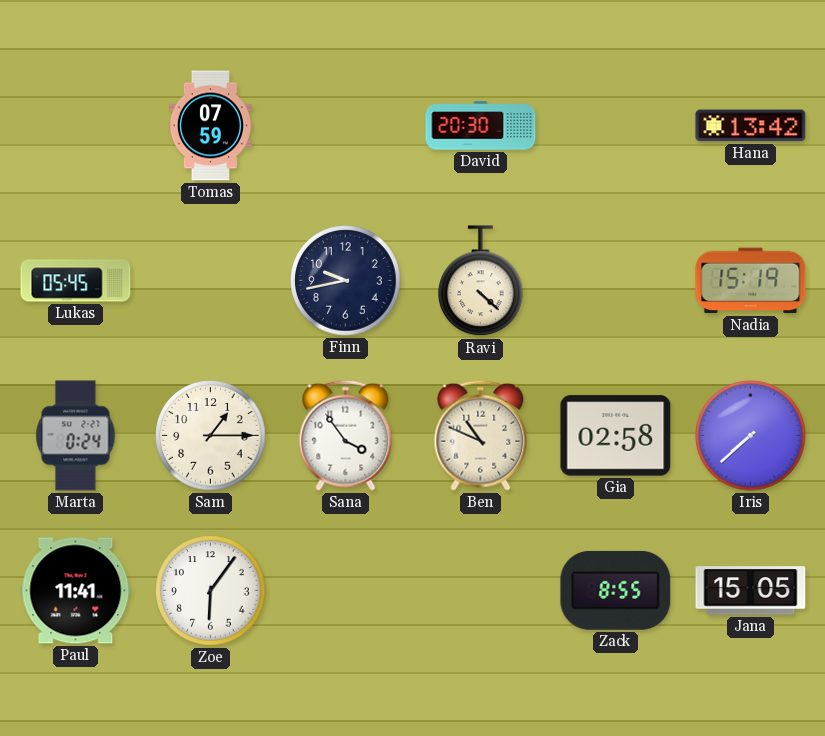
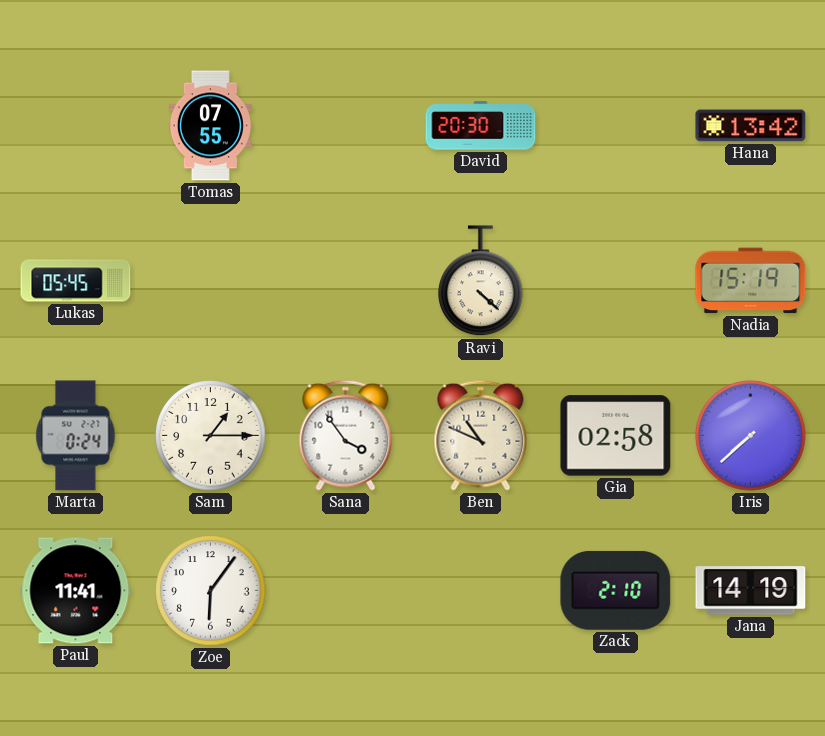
Tomas: 07:59 -> 07:55 (210, 126)
Finn: 9:43 -> none (346, 281)
Zack: 8:55 -> 2:10 (616, 590)
Jana: 15:05 -> 14:19 (751, 591)
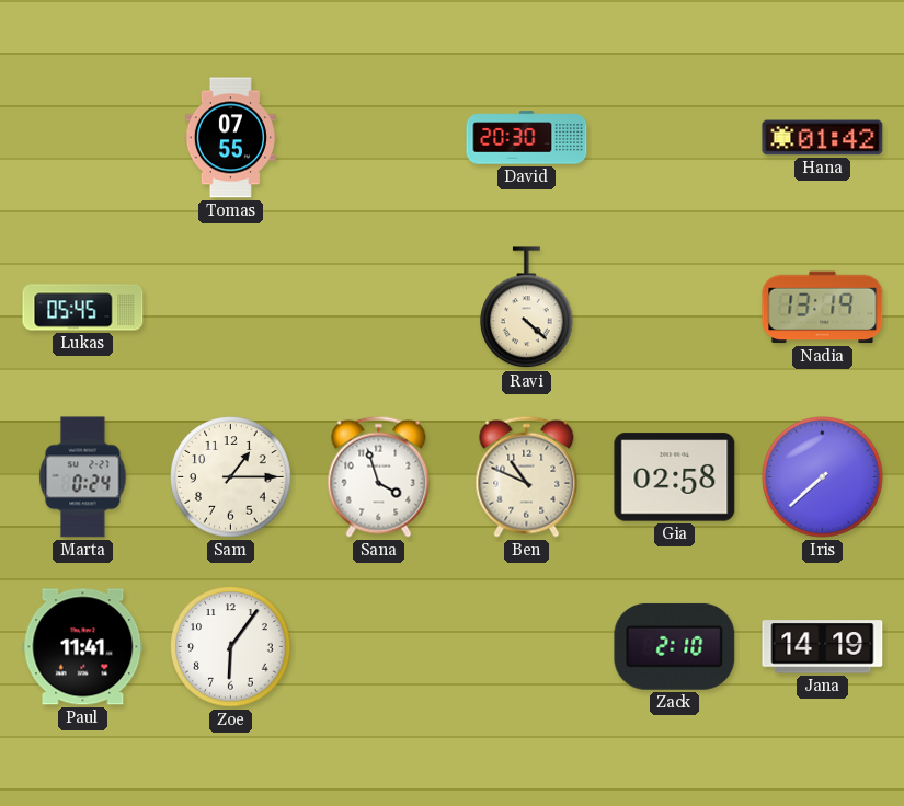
Hana: 13:42 -> 01:42 (823, 138)
Nadia: 15:19 -> 13:19 (823, 308)
Sana: 3:54 -> 3:57 (379, 476)
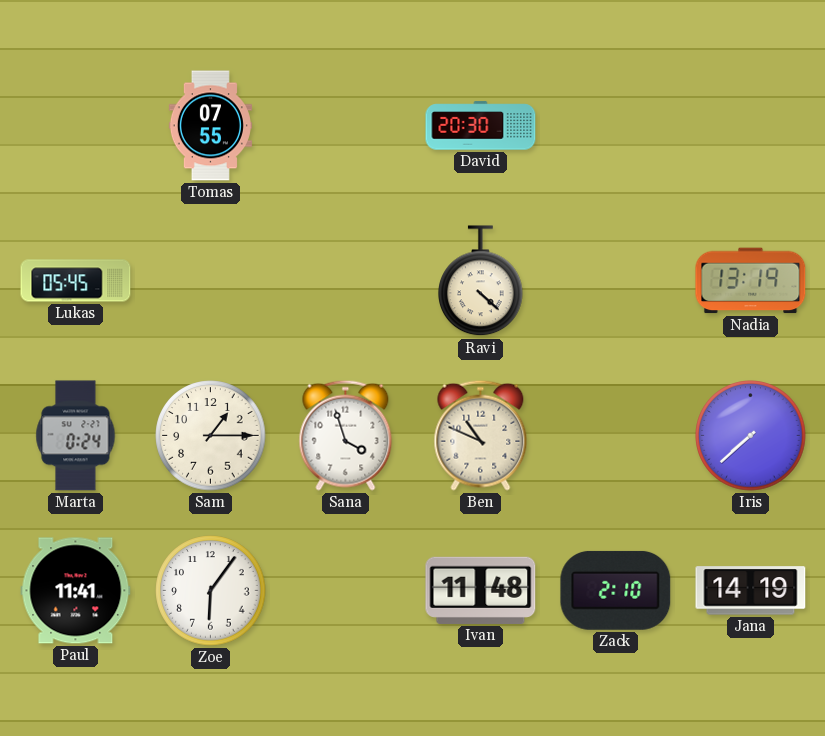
Hana: 01:42 -> none (823, 138)
Gia: 02:58 -> none (675, 477)
Ivan: none -> 11:48 (481, 590)
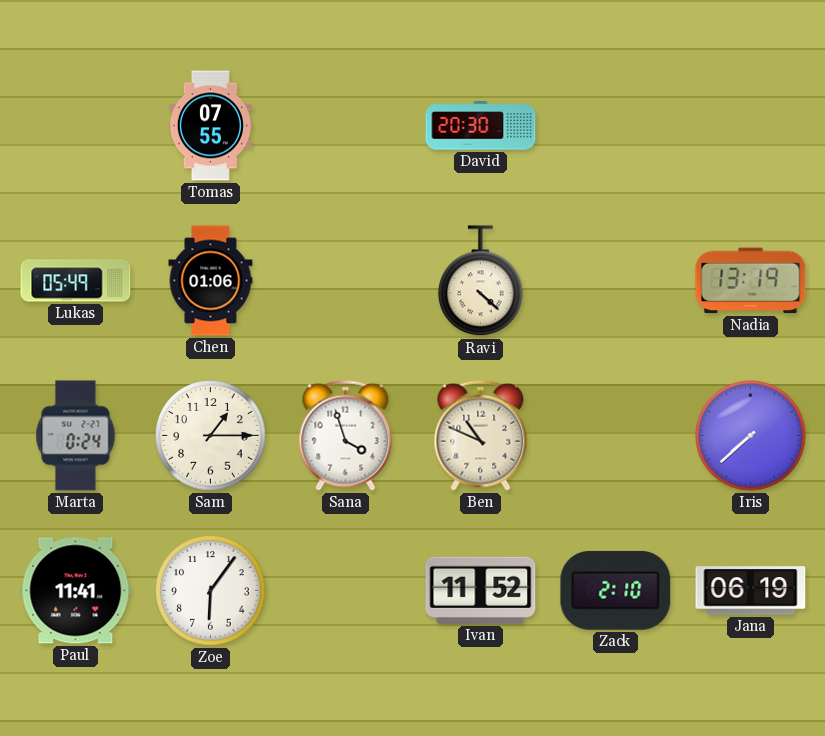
Lukas: 05:45 -> 05:49 (76, 281)
Chen: none -> 01:06 (211, 281)
Ivan: 11:48 -> 11:52 (481, 590)
Jana: 14:19 -> 06:19 (751, 591)
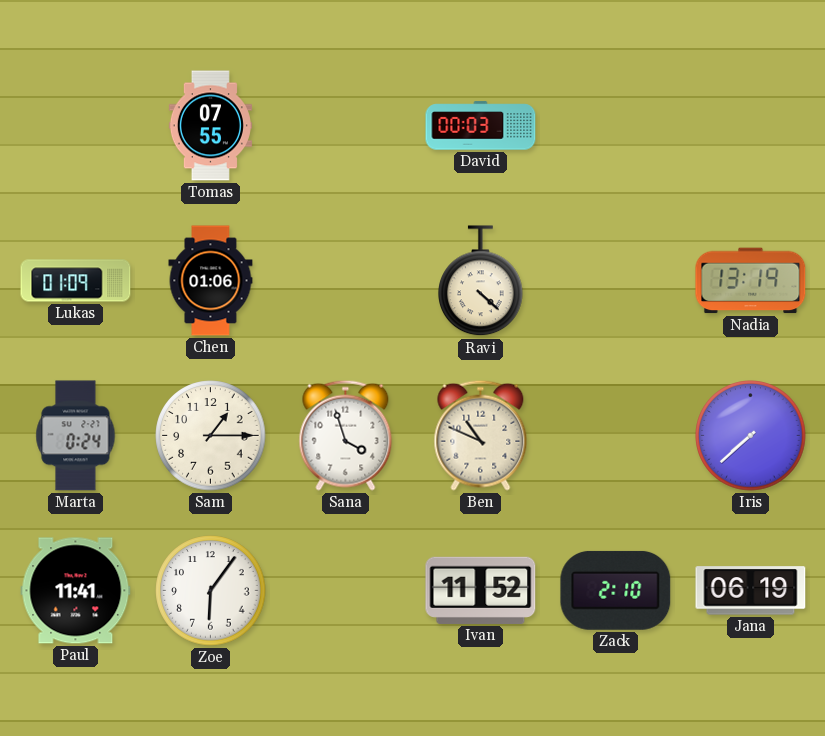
David: 20:30 -> 00:03 (481, 126)
Lukas: 05:49 -> 01:09 (76, 281)
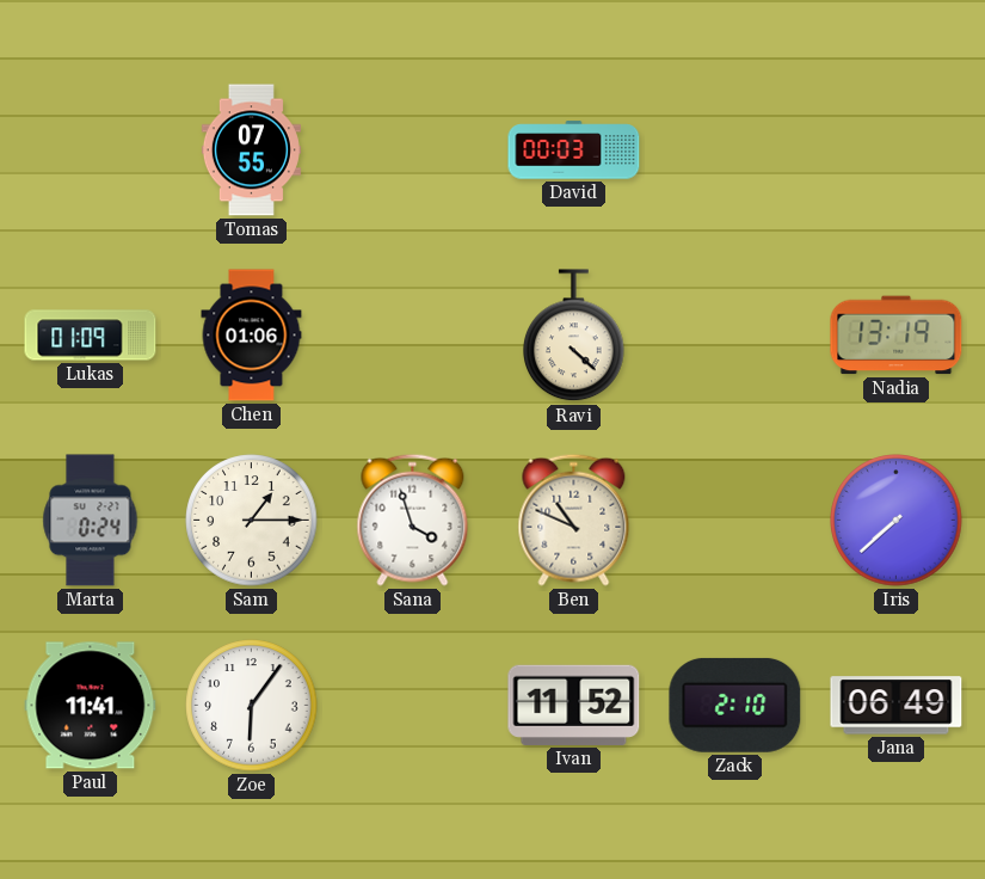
Jana: 06:19 -> 06:49 (897, 706)
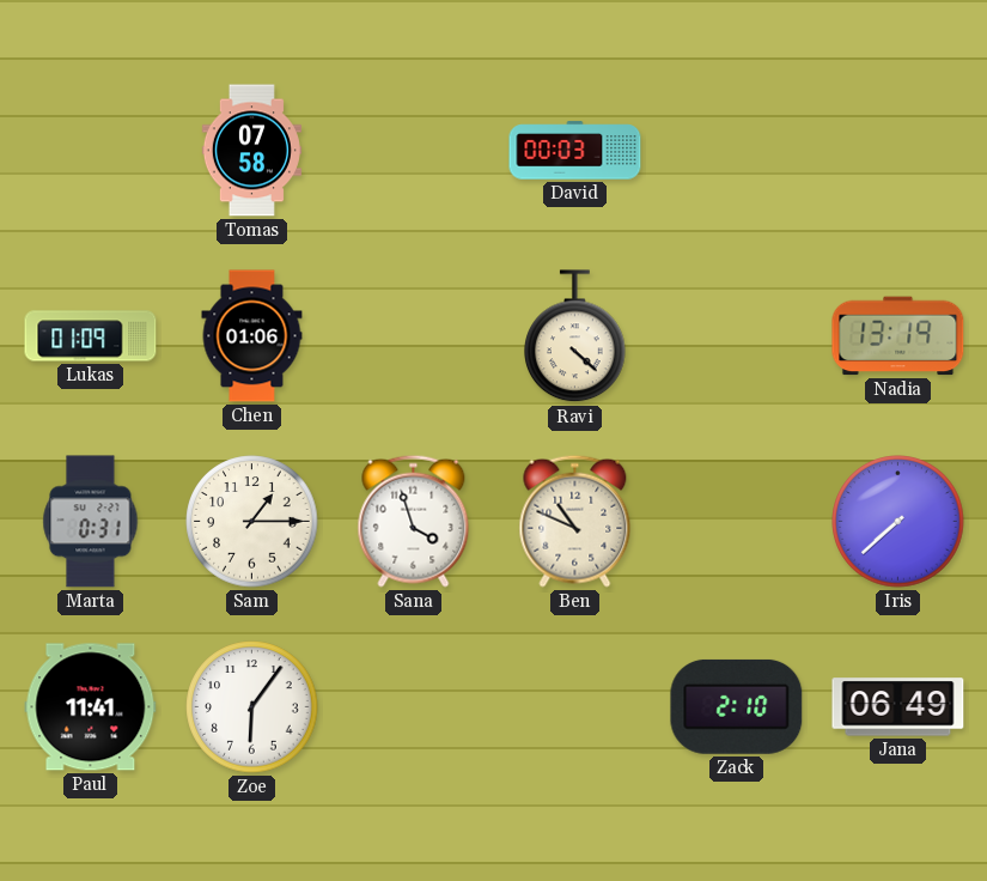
Tomas: 07:55 -> 07:58 (251, 151)
Marta: 0:24 -> 0:31 (91, 522)
Ivan: 11:52 -> none (574, 705)
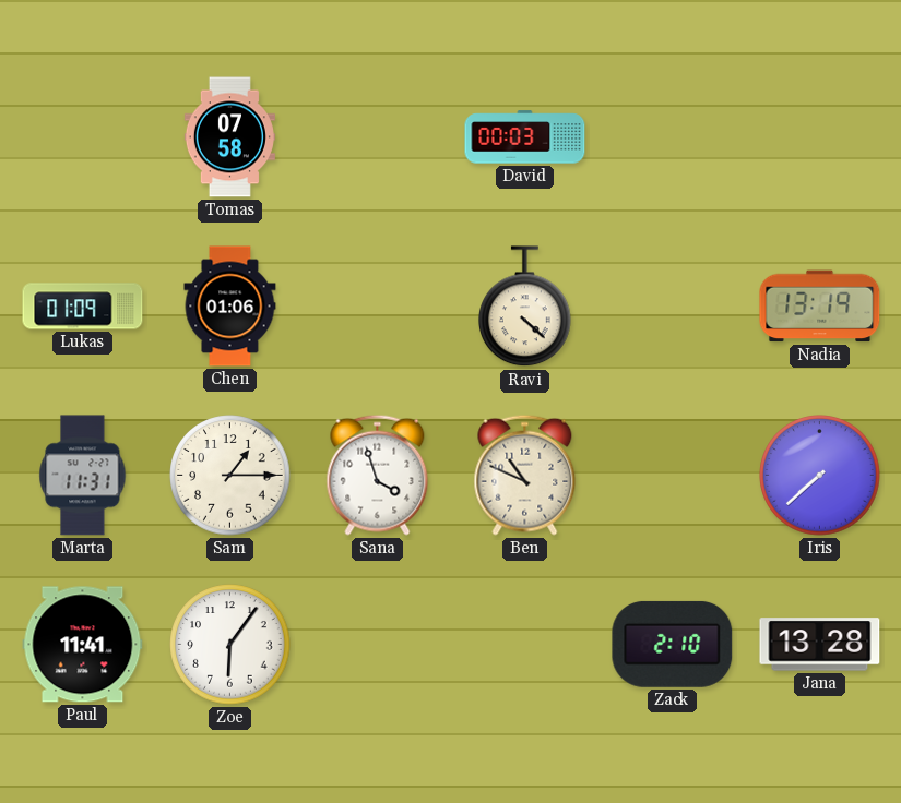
Marta: 0:31 -> 11:31 (83, 476)
Jana: 06:49 -> 13:28 (820, 645)
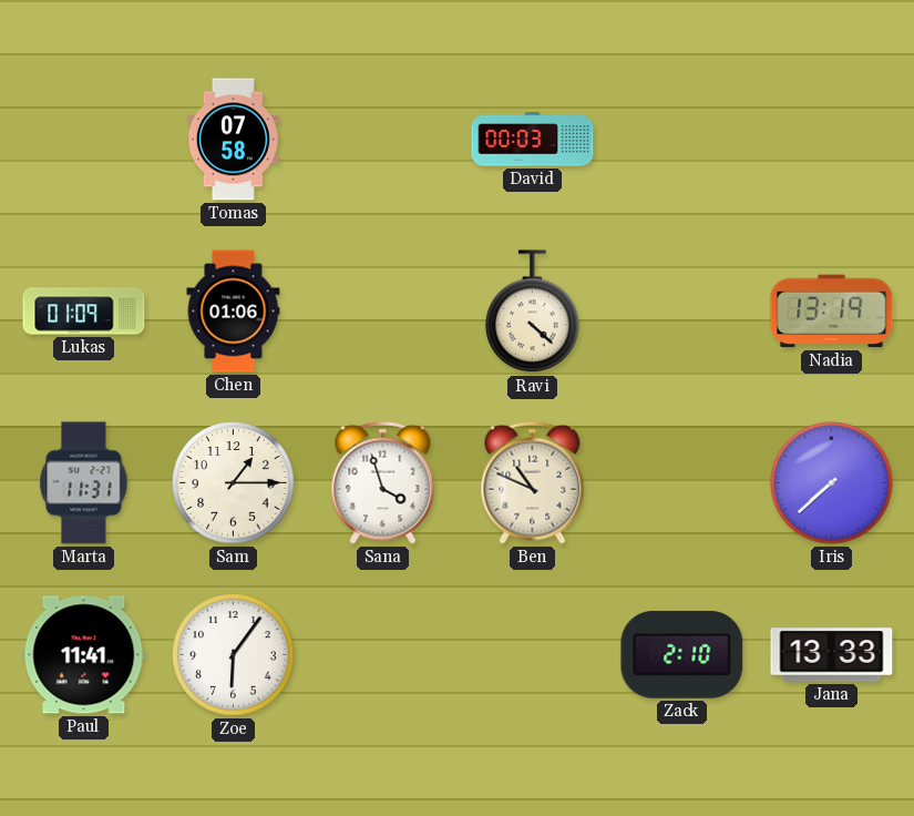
Jana: 13:28 -> 13:33 (832, 655)
